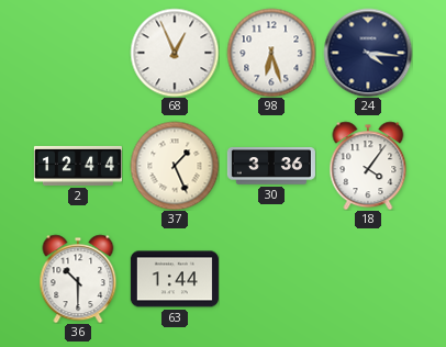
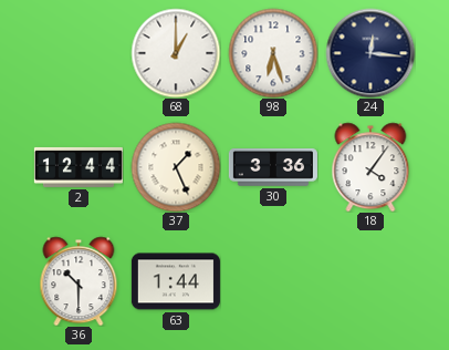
68: 12:56 -> 1:00 (176, 53)
24: 4:16 -> 12:16 (370, 53)
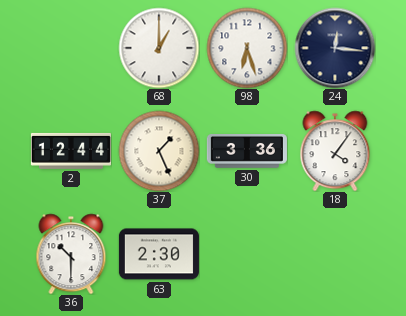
63: 1:44 -> 2:30 (159, 254)
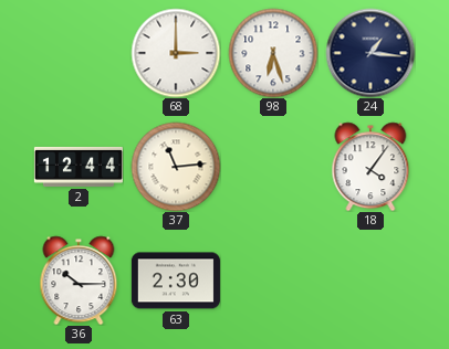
68: 1:00 -> 3:00 (176, 53)
24: 12:16 -> 1:16 (370, 53)
37: 1:26 -> 11:14 (176, 167)
30: 3:36 -> none (247, 152)
36: 10:30 -> 10:15 (79, 281)
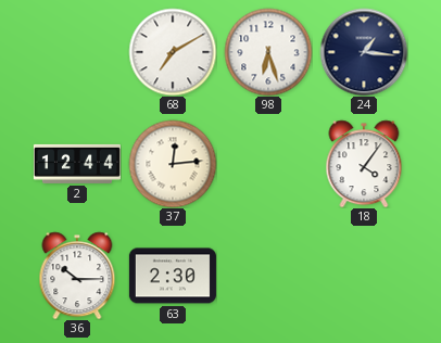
68: 3:00 -> 7:10 (173, 52)
37: 11:14 -> 12:14 (173, 164)
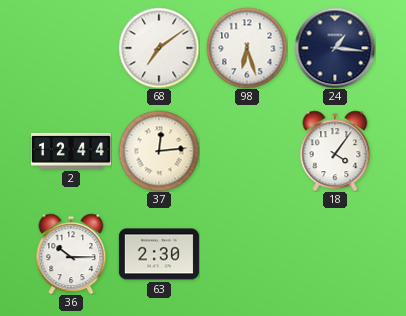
68: 7:10 -> 7:09 (159, 48)
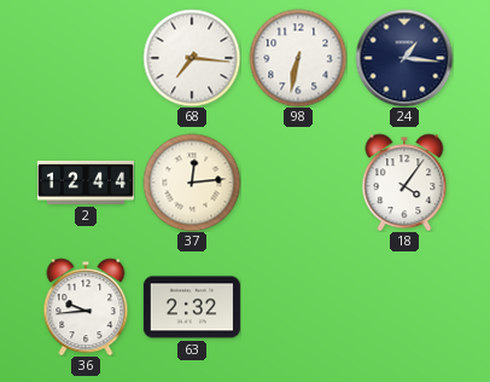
68: 7:09 -> 7:16 (192, 58)
98: 6:27 -> 6:32 (298, 58)
36: 10:15 -> 9:44 (86, 307)
63: 2:30 -> 2:32 (192, 307)
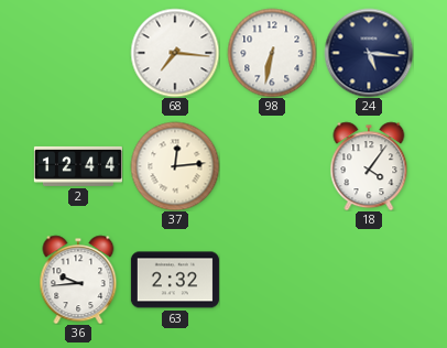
24: 1:16 -> 5:16 (369, 53)
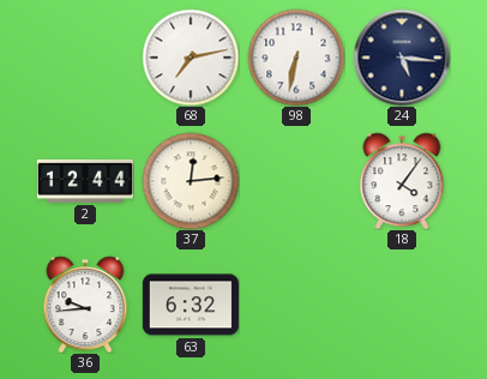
68: 7:16 -> 7:13 (191, 58)
63: 2:32 -> 6:32 (191, 305)
